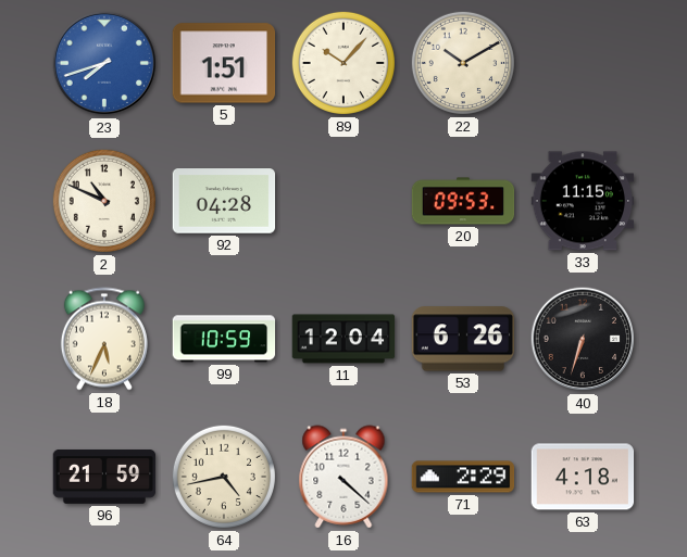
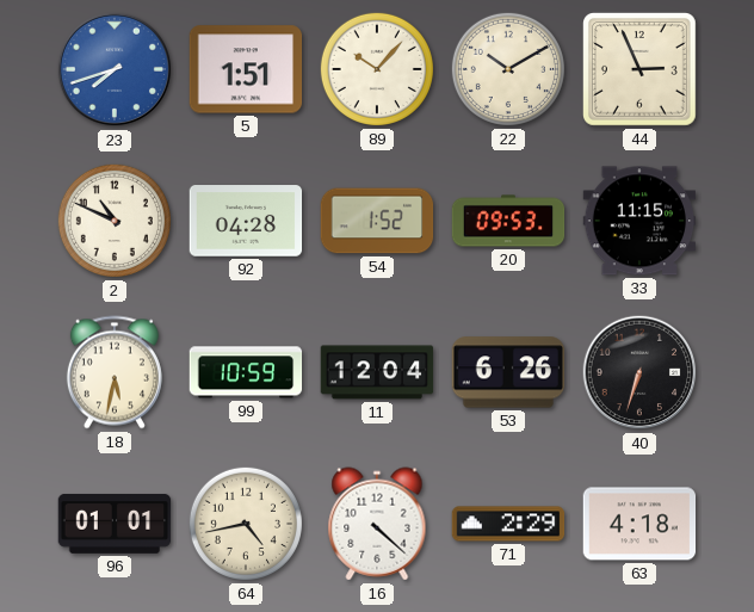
44: none -> 2:56 (641, 70)
54: none -> 1:52 (377, 221)
18: 5:34 -> 5:32 (115, 372)
96: 21:59 -> 01:01 (115, 524)
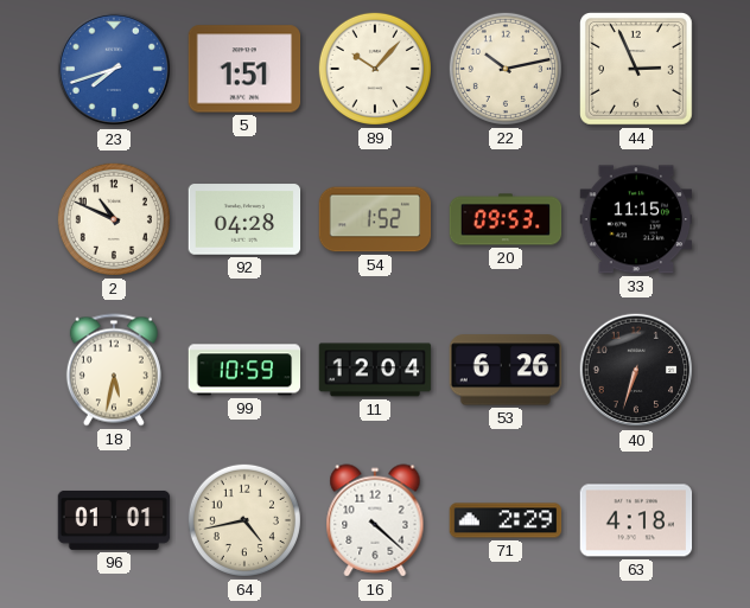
22: 10:10 -> 10:13 (506, 69)
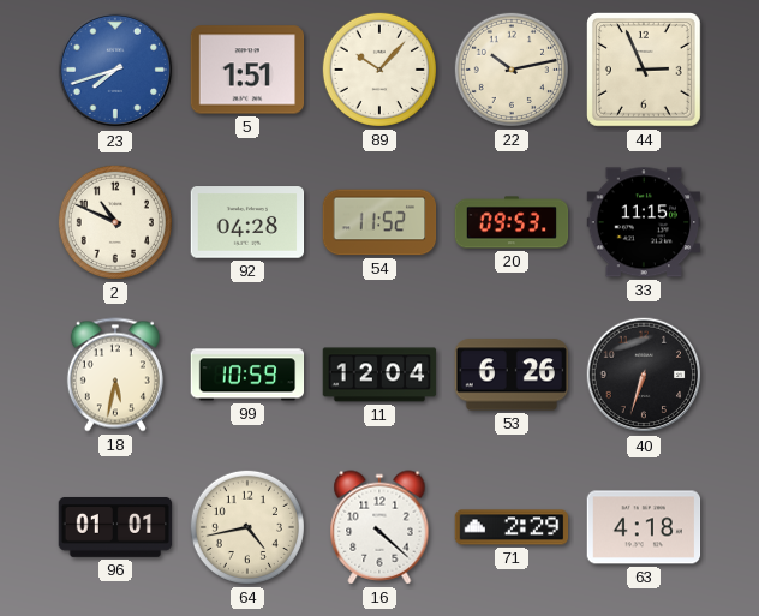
54: 1:52 -> 11:52 (379, 222)
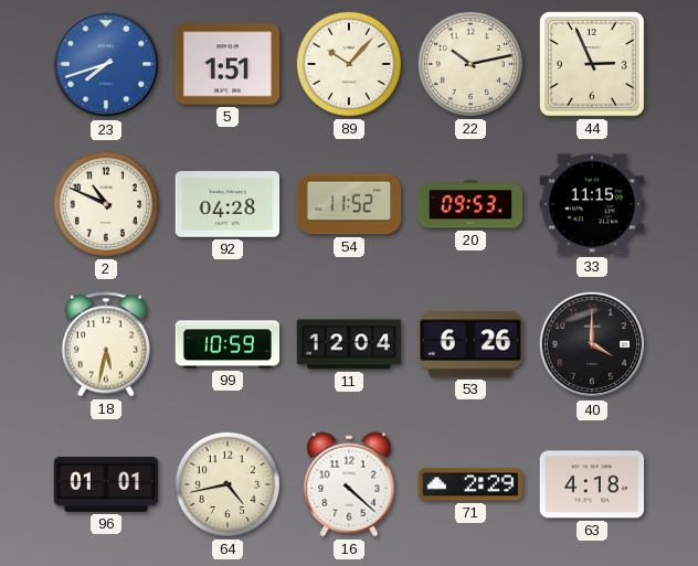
40: 6:33 -> 4:00 (592, 344)
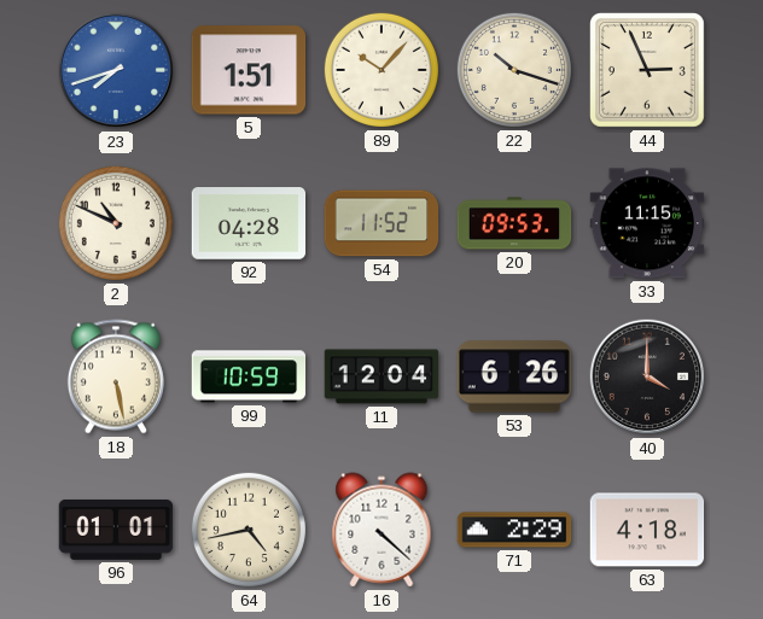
22: 10:13 -> 10:18 (514, 70)
18: 5:32 -> 5:28 (116, 376)
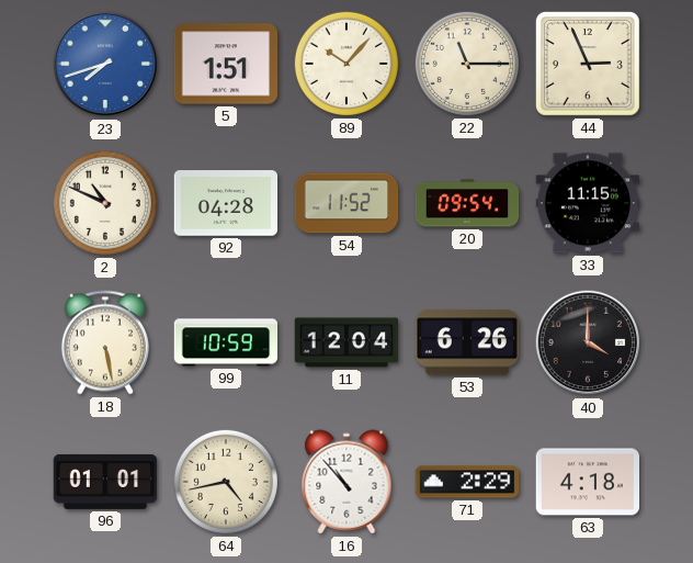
22: 10:18 -> 11:15 (467, 64)
20: 09:53 -> 09:54 (467, 203)
16: 4:22 -> 10:53 (346, 482)
